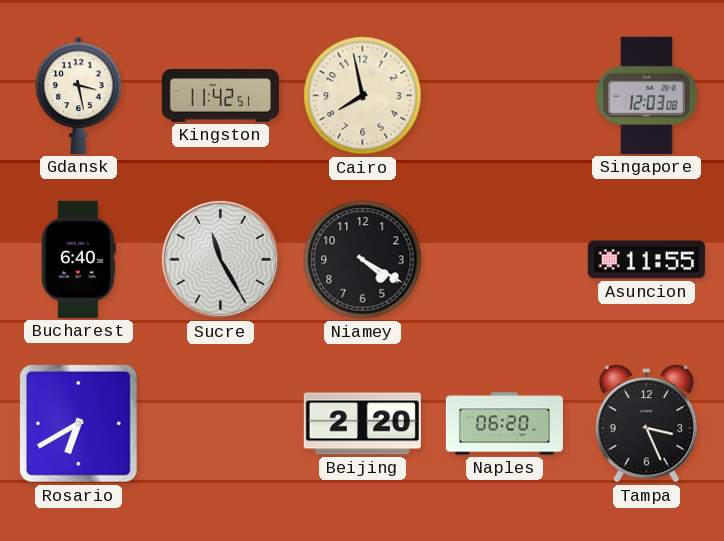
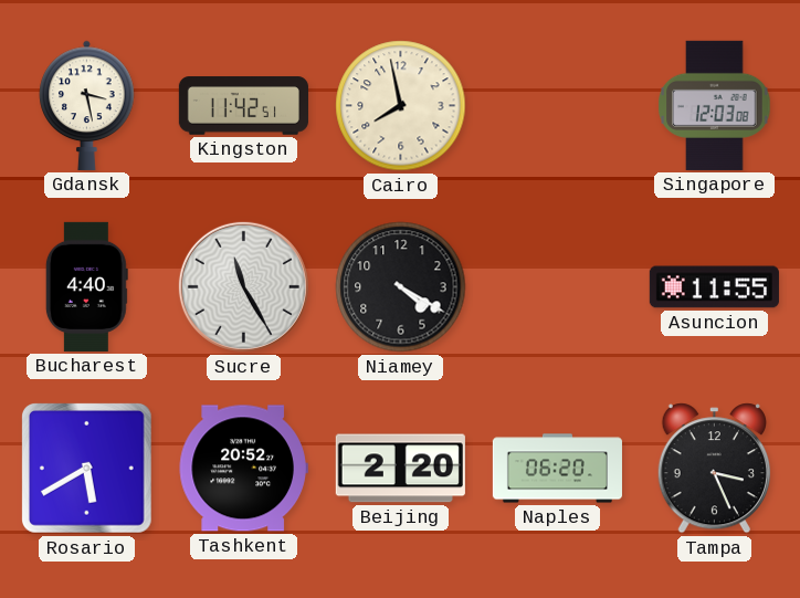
Bucharest: 6:40 -> 4:40 (86, 286)
Rosario: 6:40 -> 5:40 (87, 469)
Tashkent: none -> 20:52 (243, 469)
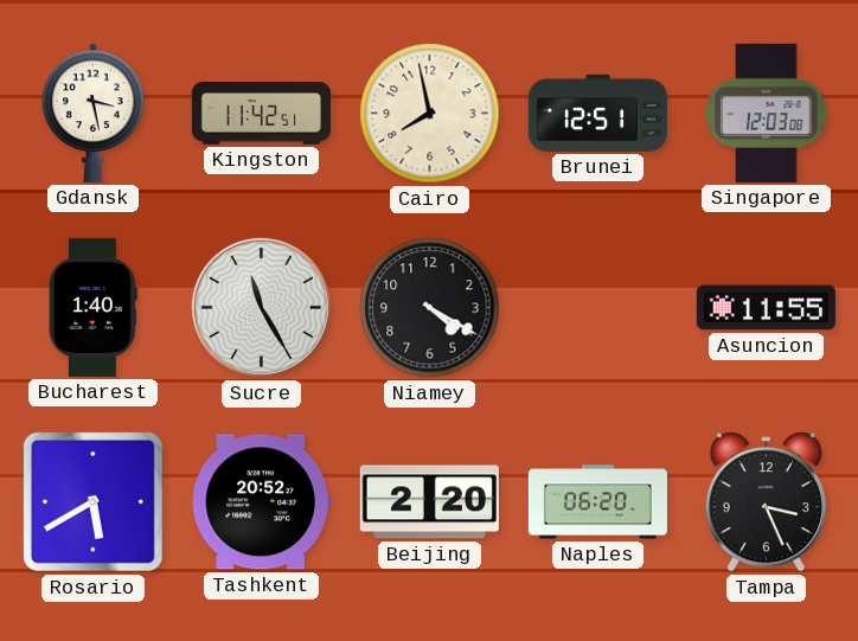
Brunei: none -> 12:51 (597, 113)
Bucharest: 4:40 -> 1:40 (92, 307)
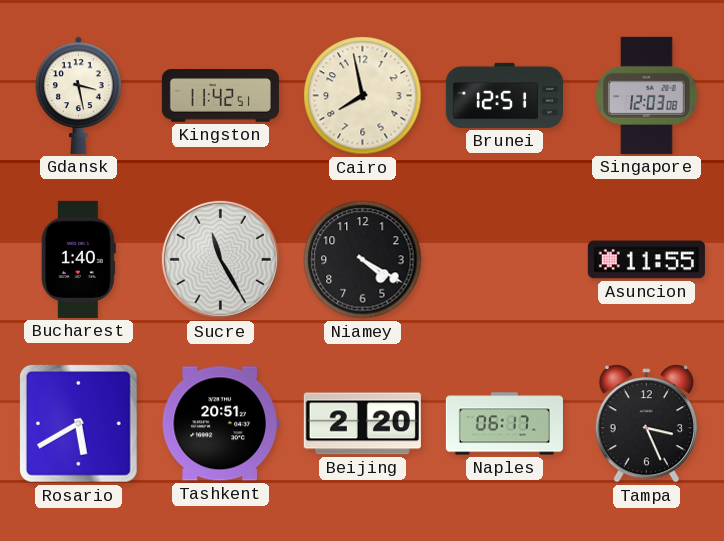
Tashkent: 20:52 -> 20:51 (220, 424)
Naples: 06:20 -> 06:17 (504, 424)
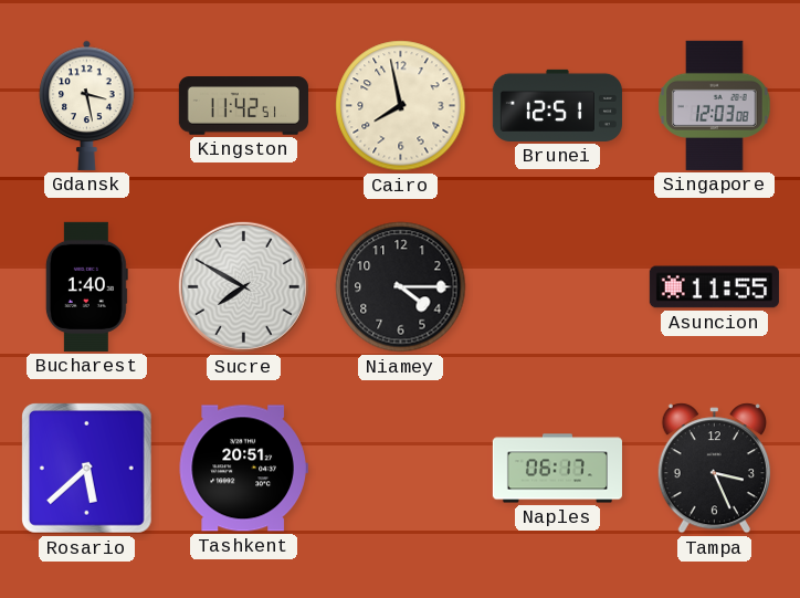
Sucre: 11:25 -> 7:50 (243, 286)
Niamey: 4:20 -> 4:15 (401, 287)
Rosario: 5:40 -> 5:38 (87, 469)
Beijing: 2:20 -> none (362, 424)
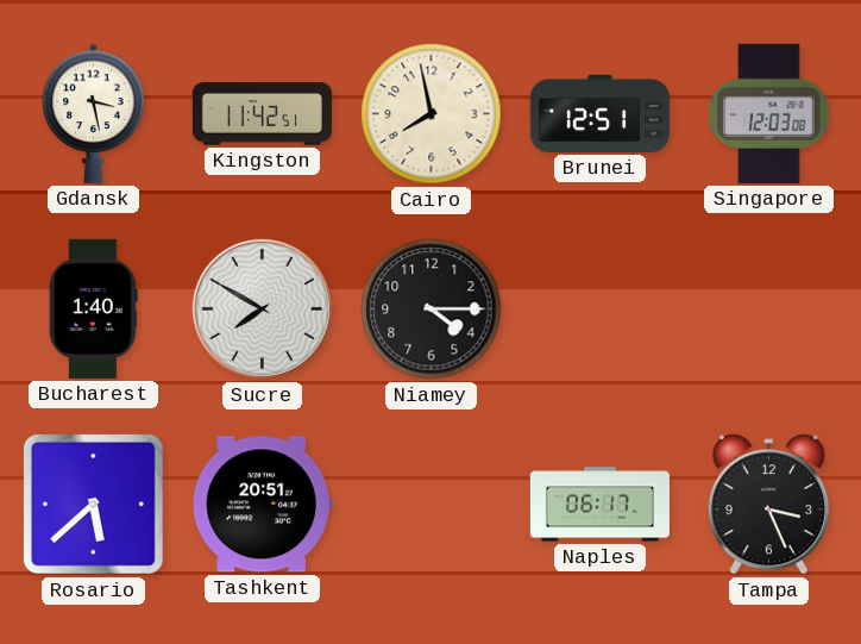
Asuncion: 11:55 -> none (714, 287)
